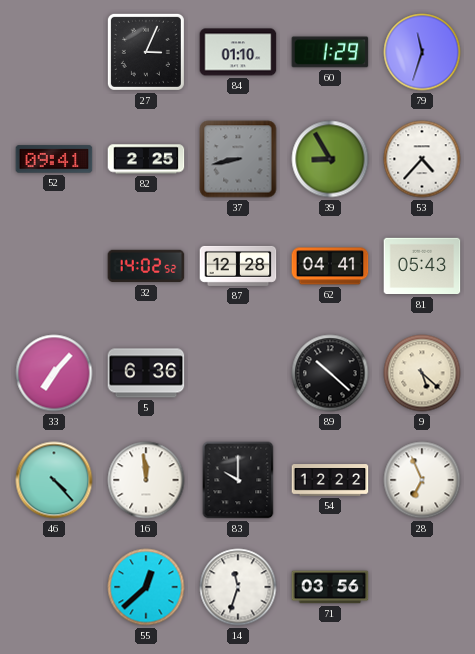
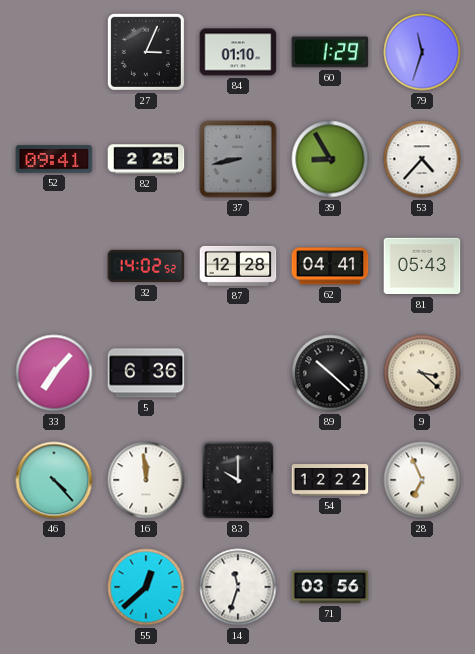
9: 5:22 -> 3:22 (422, 373)
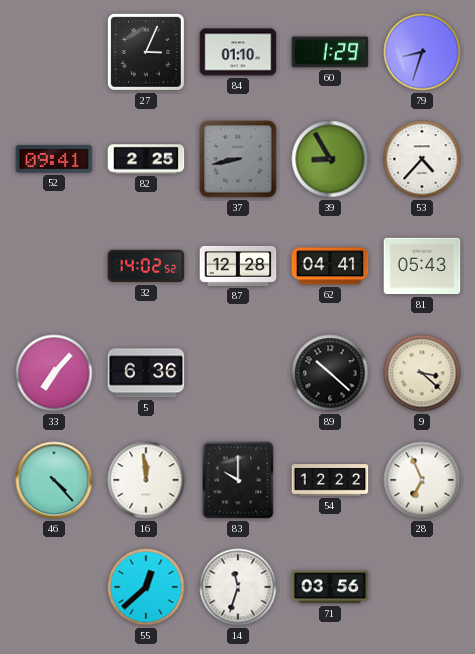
79: 11:33 -> 8:33 (422, 52)
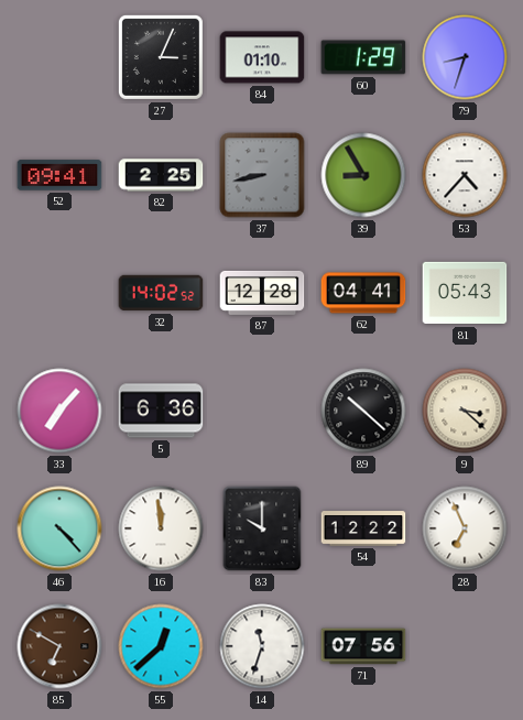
85: none -> 6:50 (59, 646)
71: 03:56 -> 07:56 (363, 646)
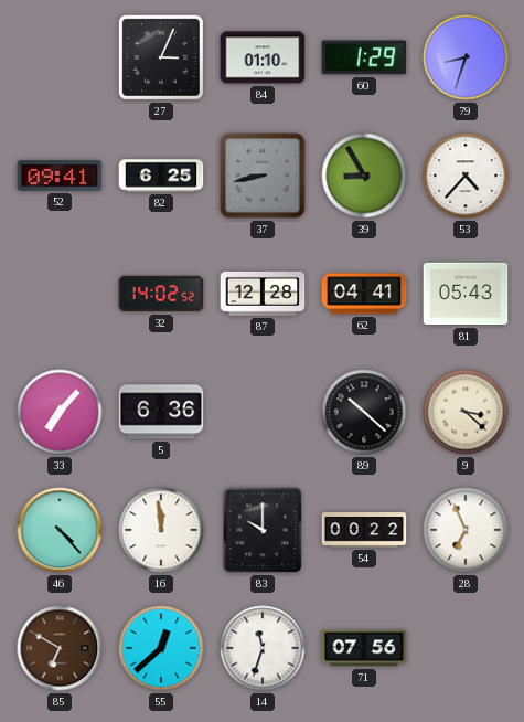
82: 2:25 -> 6:25 (161, 176)
54: 12:22 -> 00:22 (364, 530)
